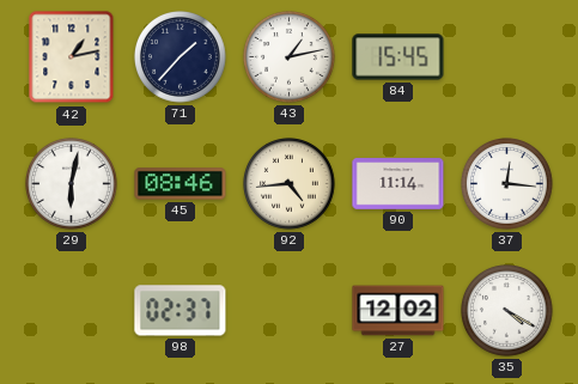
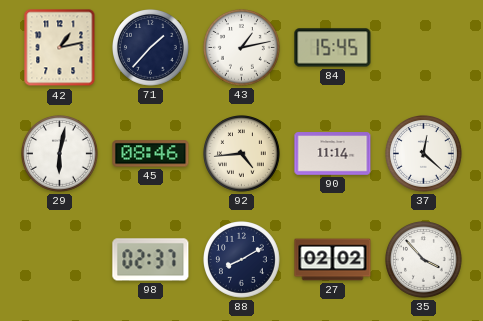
37: 12:16 -> 12:22 (424, 154)
88: none -> 8:10 (242, 260)
27: 12:02 -> 02:02 (333, 260)
35: 4:20 -> 3:53 (424, 260)
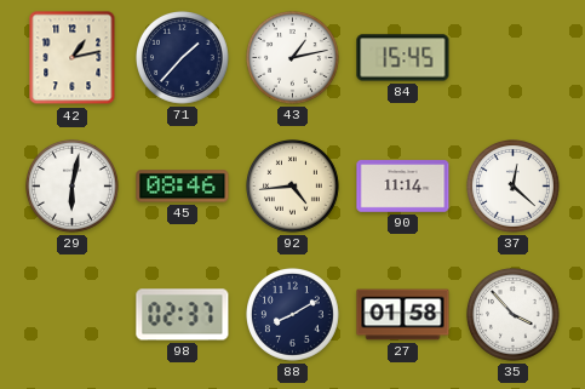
27: 02:02 -> 01:58 (403, 315)
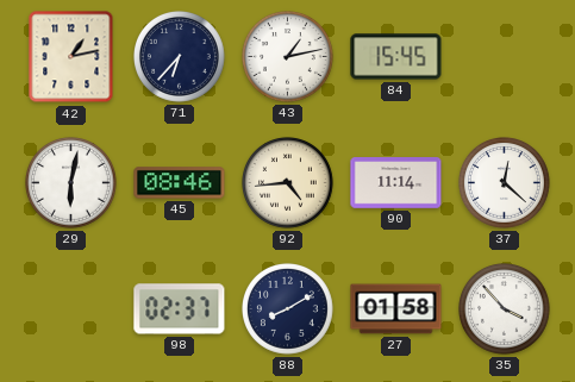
71: 1:37 -> 6:37 (180, 57)
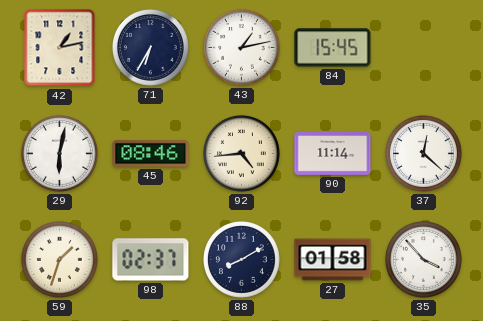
71: 6:37 -> 6:35 (151, 48)
59: none -> 1:33 (60, 260)
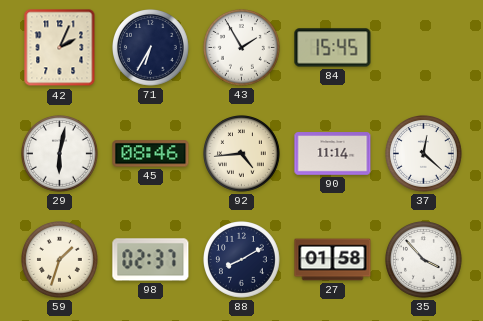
42: 1:13 -> 2:04 (60, 48)
43: 1:13 -> 1:55 (242, 48)
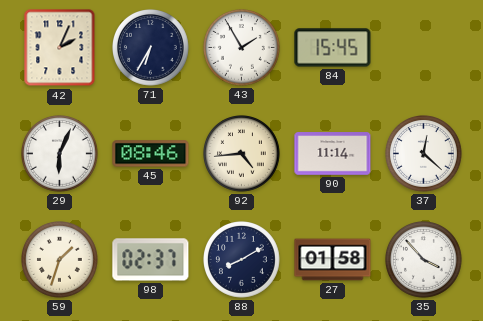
29: 6:02 -> 6:04 (60, 154)
